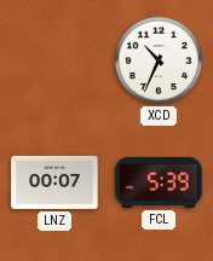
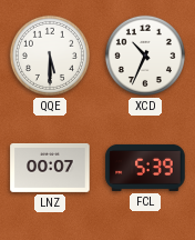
QQE: none -> 5:30 (50, 56)
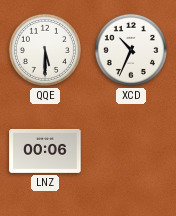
LNZ: 00:07 -> 00:06 (45, 151)
FCL: 5:39 -> none (145, 168)
